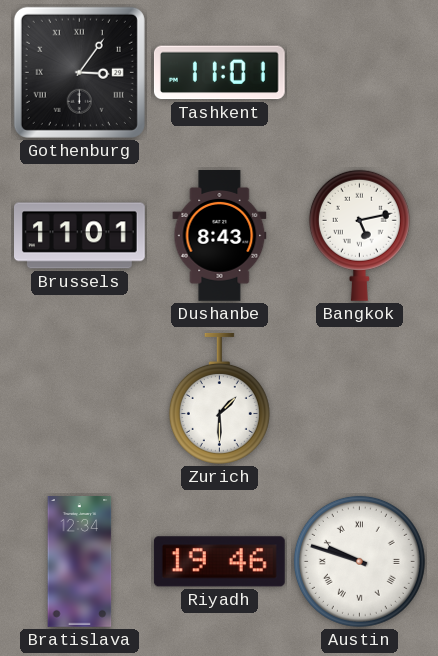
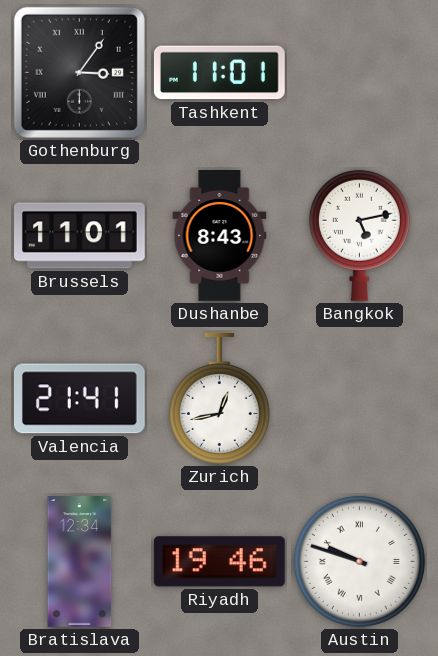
Valencia: none -> 21:41 (79, 399)
Zurich: 1:30 -> 12:43 (219, 398)
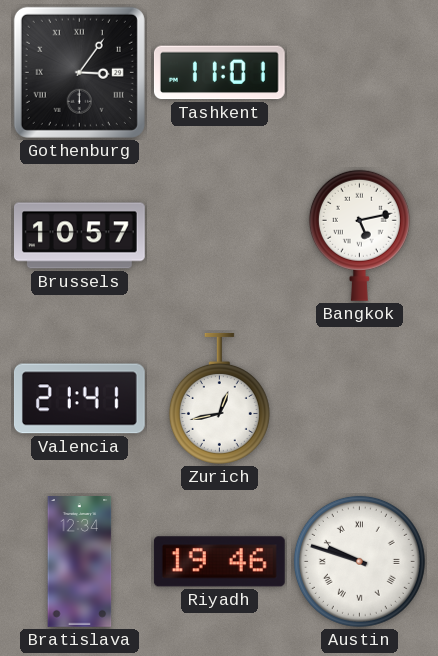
Brussels: 11:01 -> 10:57 (80, 236)
Dushanbe: 8:43 -> none (220, 236)
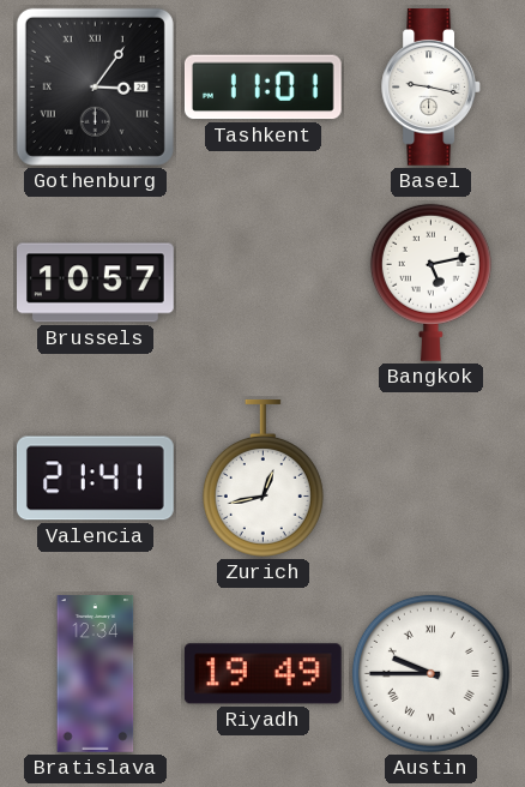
Basel: none -> 9:17 (430, 88)
Riyadh: 19:46 -> 19:49 (262, 674)
Austin: 9:48 -> 9:45 (430, 673)
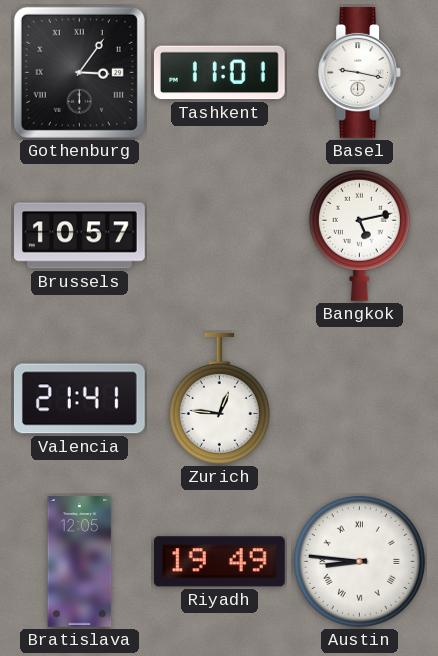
Zurich: 12:43 -> 12:46 (219, 398)
Bratislava: 12:34 -> 12:05 (80, 562)
Austin: 9:45 -> 8:46 (359, 561)
